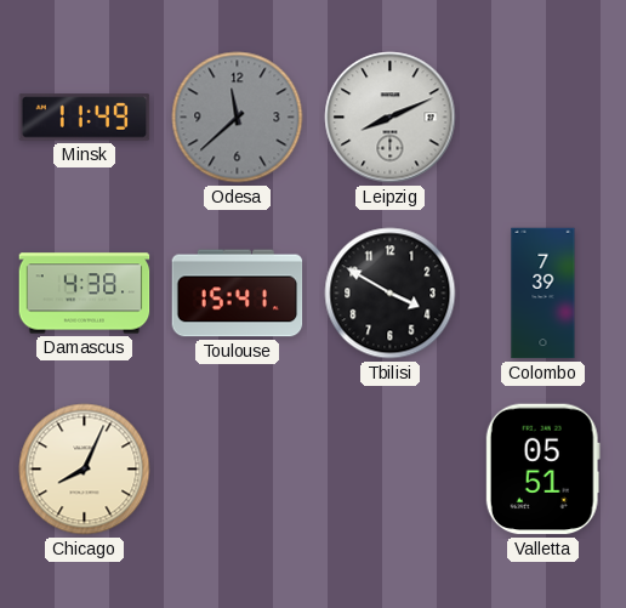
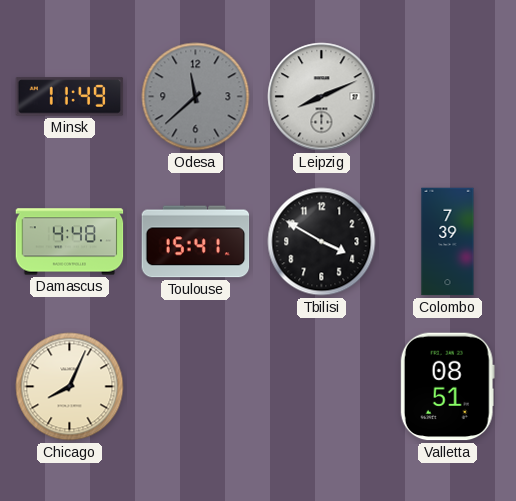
Damascus: 4:38 -> 4:48 (70, 242)
Valletta: 05:51 -> 08:51 (447, 387)
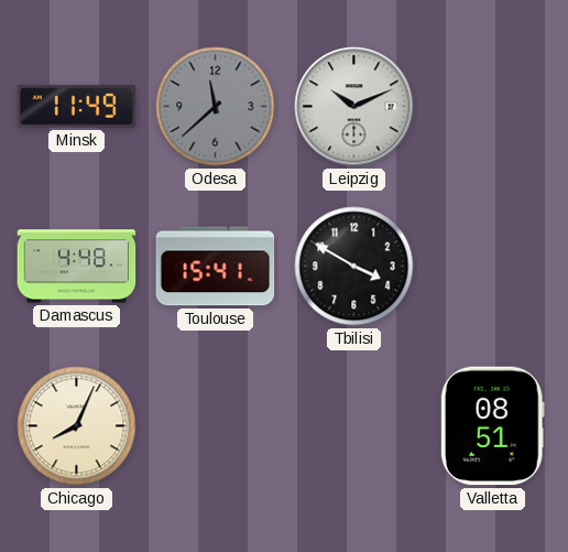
Leipzig: 8:11 -> 10:11 (354, 107)
Colombo: 7:39 -> none (448, 242)
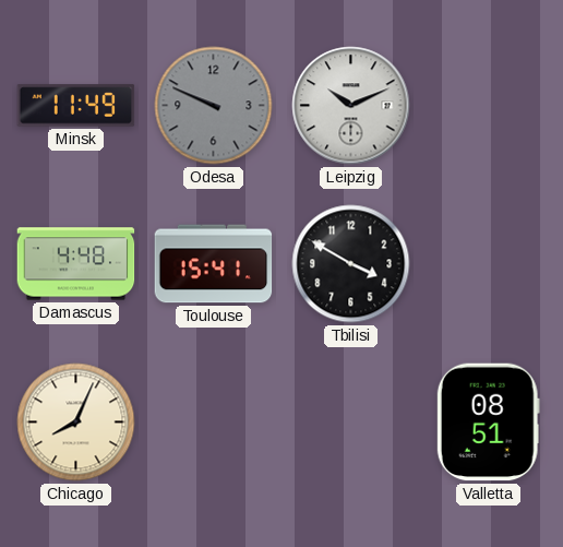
Odesa: 11:38 -> 9:49 (214, 106)
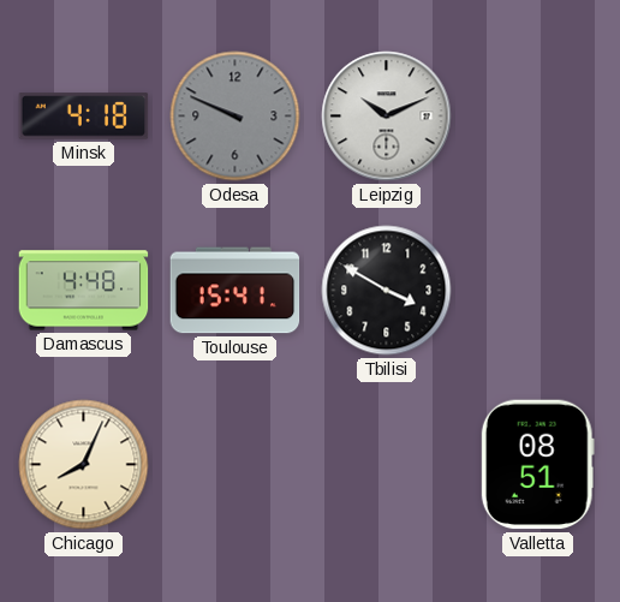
Minsk: 11:49 -> 4:18 (84, 117)
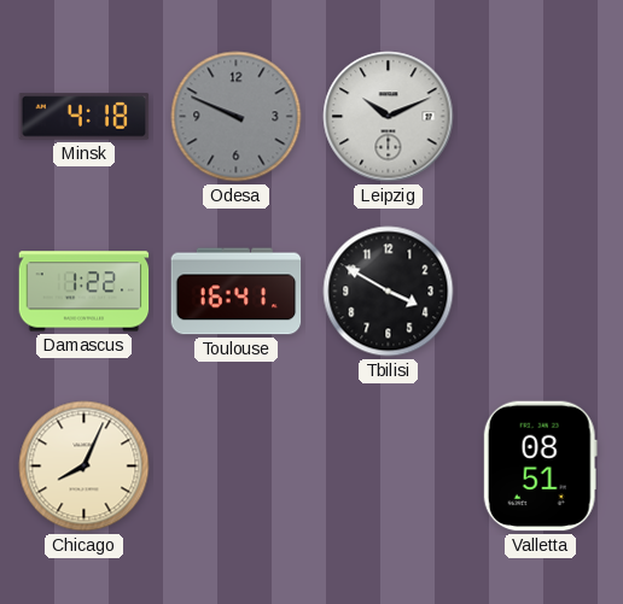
Damascus: 4:48 -> 1:22 (85, 292)
Toulouse: 15:41 -> 16:41 (237, 292)
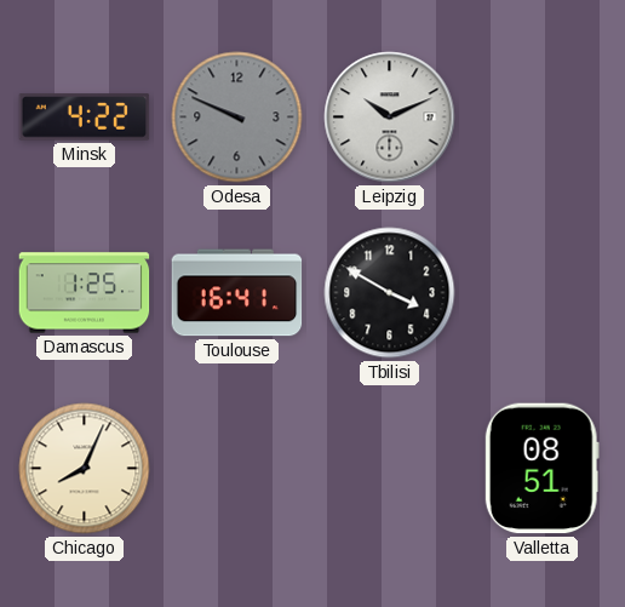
Minsk: 4:18 -> 4:22 (85, 118)
Damascus: 1:22 -> 1:25 (85, 293)
